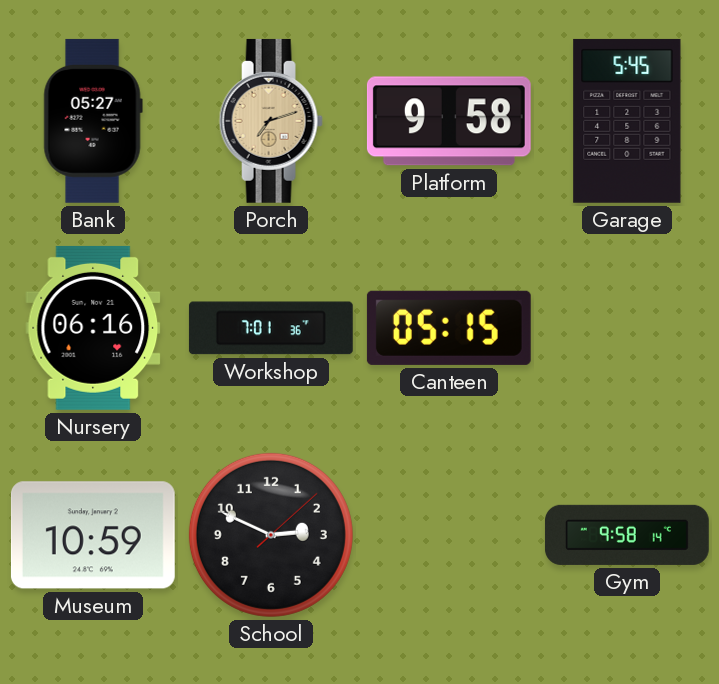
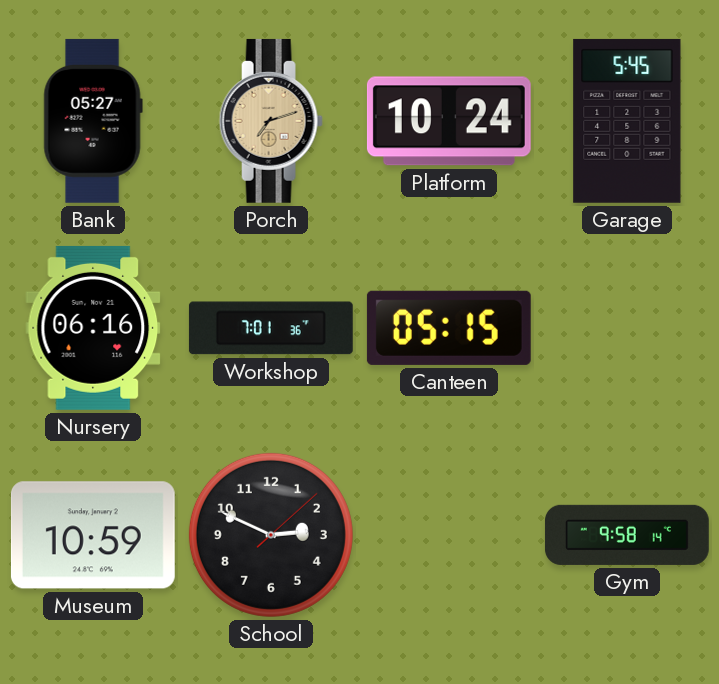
Platform: 9:58 -> 10:24 (449, 121)
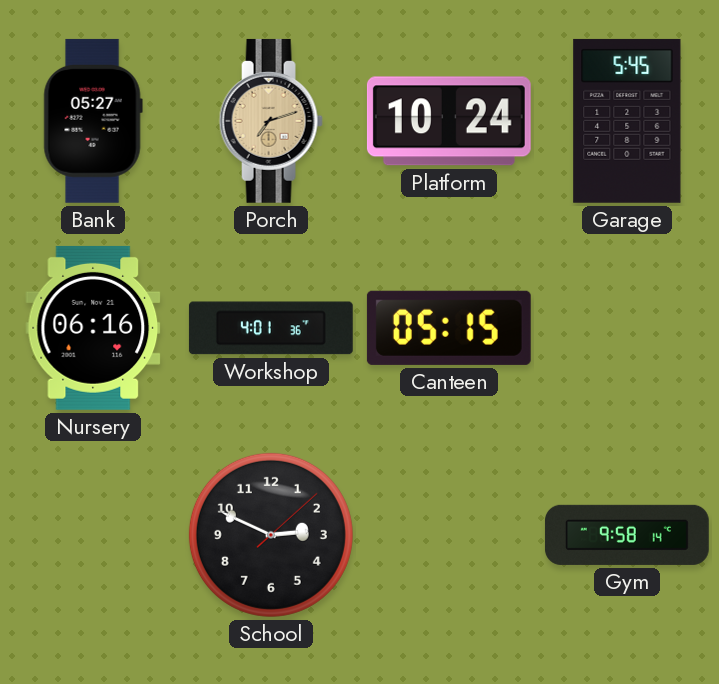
Workshop: 7:01 -> 4:01 (271, 328)
Museum: 10:59 -> none (93, 535)
